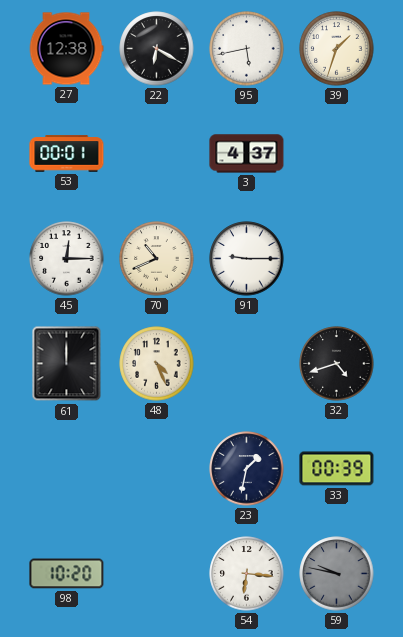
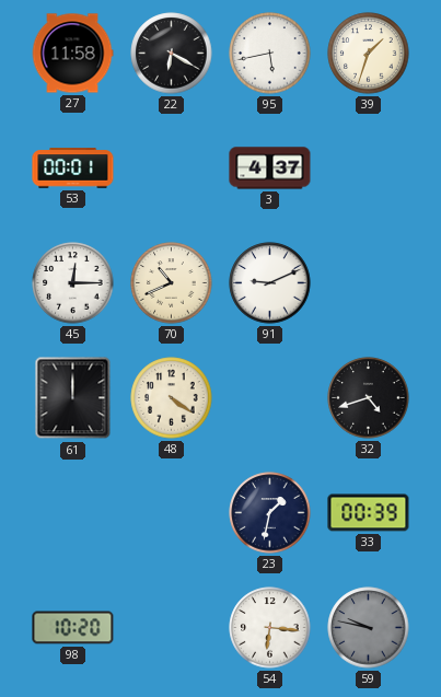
27: 12:38 -> 11:58 (72, 54)
91: 9:15 -> 9:11 (270, 283)
48: 4:26 -> 4:21 (172, 398)
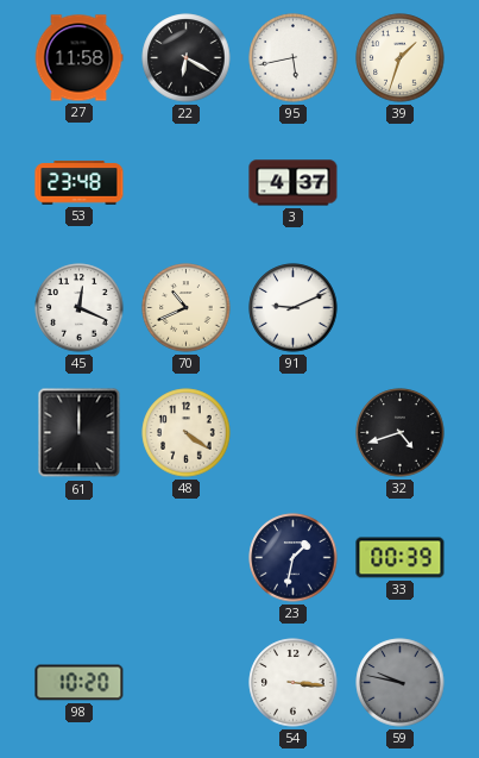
53: 00:01 -> 23:48 (80, 183)
45: 12:15 -> 12:19 (80, 308)
54: 6:16 -> 3:16 (294, 683)
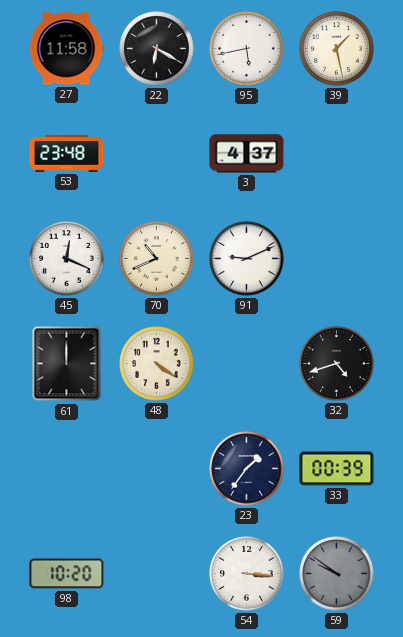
39: 1:33 -> 1:28 (337, 49)
23: 1:32 -> 1:36 (247, 469)
59: 9:47 -> 9:51 (337, 574)
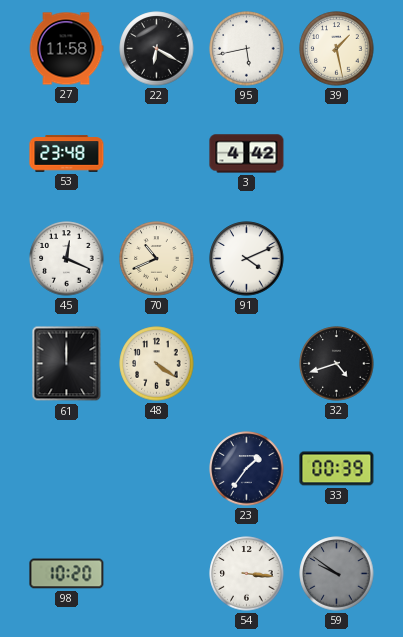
3: 4:37 -> 4:42 (247, 154)
91: 9:11 -> 4:11 (247, 259)
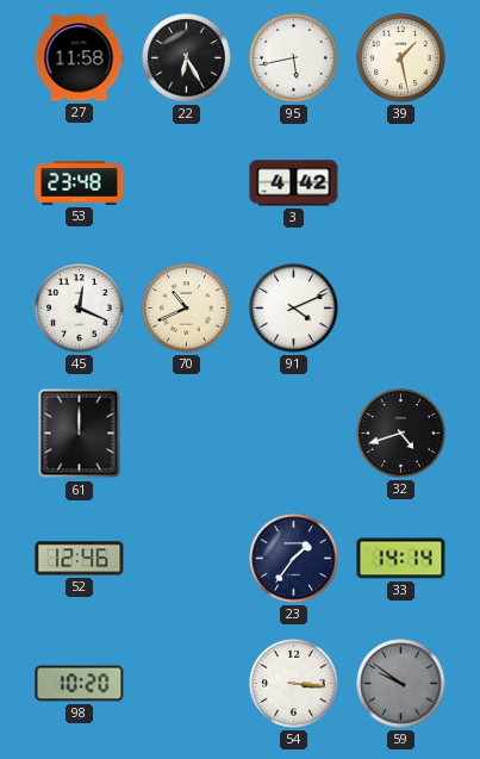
22: 6:20 -> 6:25 (187, 58)
48: 4:21 -> none (157, 364)
52: none -> 12:46 (80, 559)
33: 00:39 -> 14:14 (401, 559)
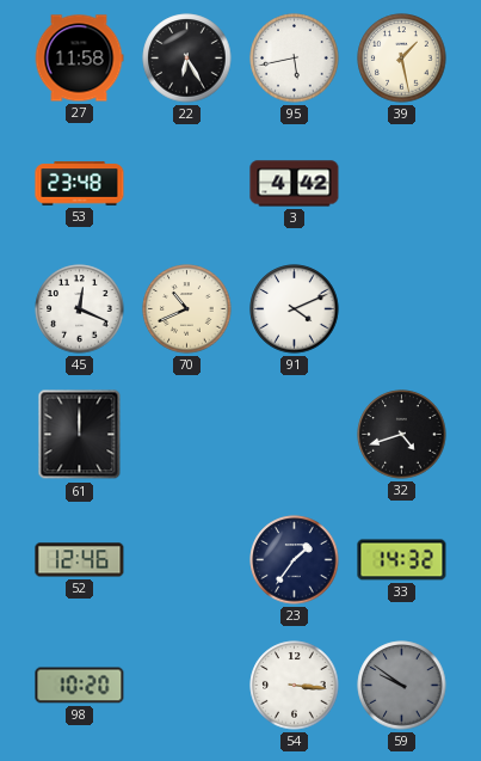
33: 14:14 -> 14:32 (402, 560)
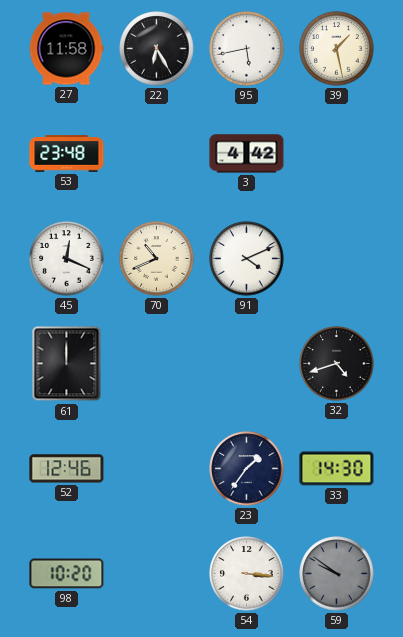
33: 14:32 -> 14:30 (337, 469)
